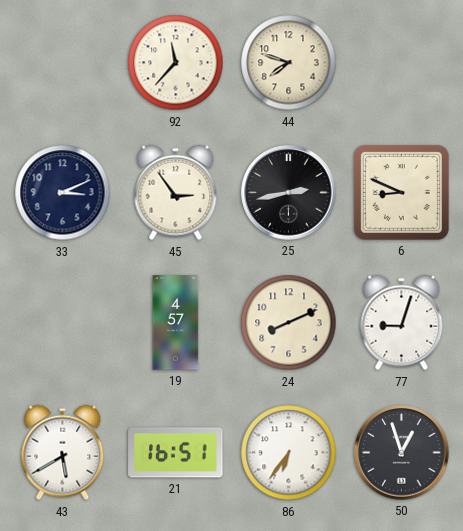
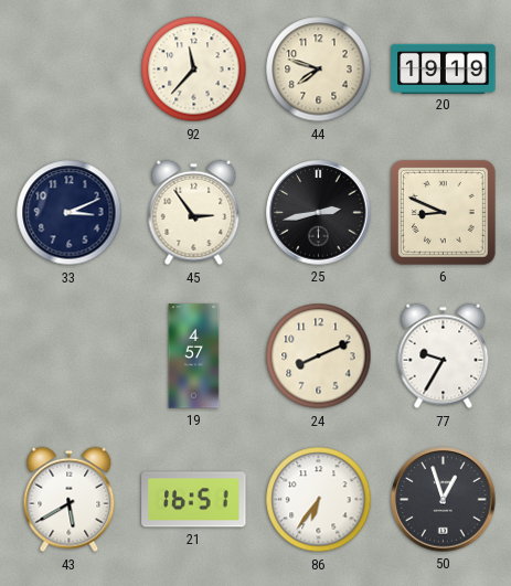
20: none -> 19:19 (444, 68)
77: 9:03 -> 9:35 (444, 356)
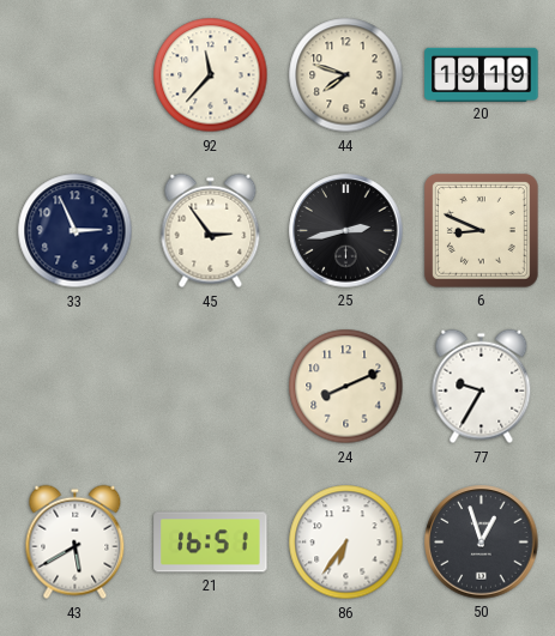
33: 3:11 -> 2:56 (76, 231)
19: 4:57 -> none (194, 356)
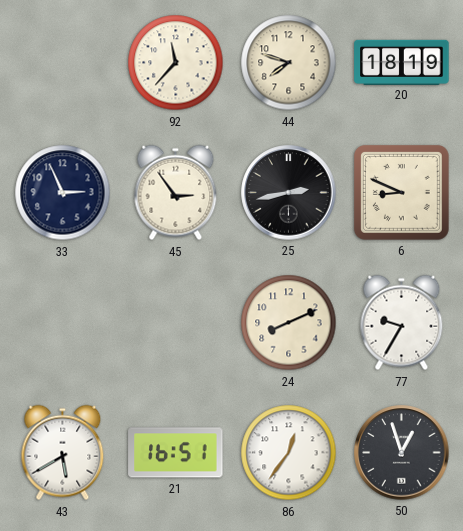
20: 19:19 -> 18:19 (402, 62)
86: 6:36 -> 12:36 (289, 453)
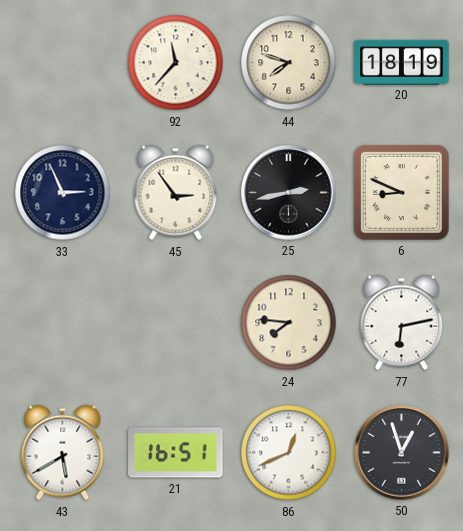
24: 8:11 -> 7:46 (289, 323)
77: 9:35 -> 6:13 (402, 323)
86: 12:36 -> 12:41 (289, 453)
